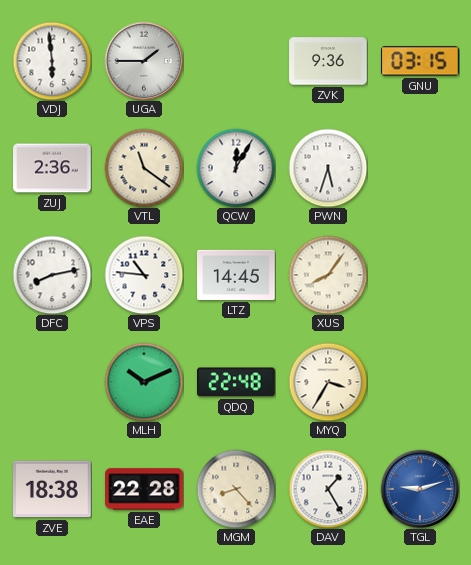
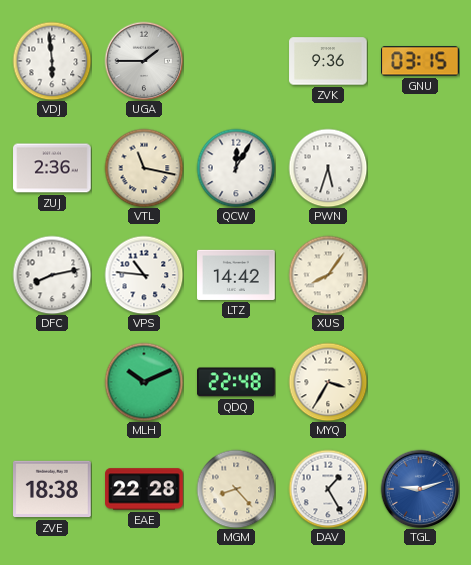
VTL: 11:21 -> 11:17 (144, 168)
LTZ: 14:45 -> 14:42 (236, 275)
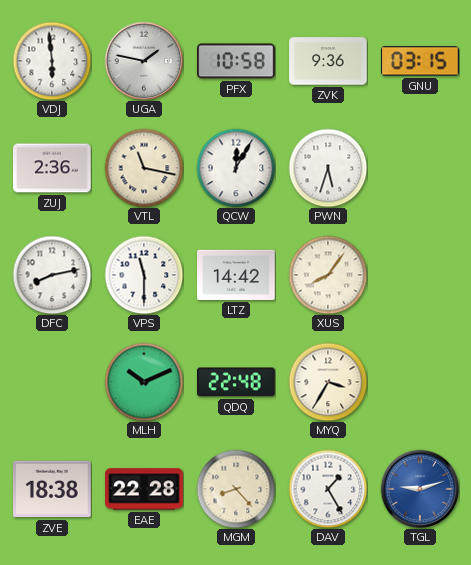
UGA: 1:45 -> 1:47 (144, 61)
PFX: none -> 10:58 (236, 61)
VPS: 10:46 -> 11:30 (144, 275)
